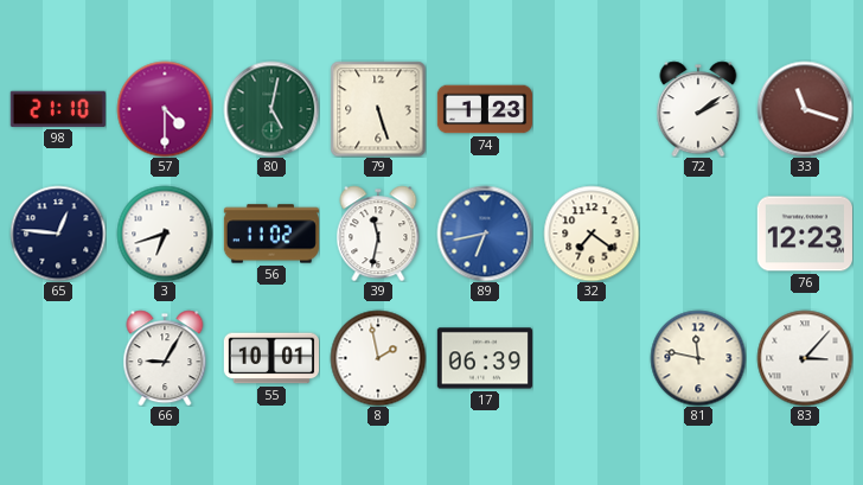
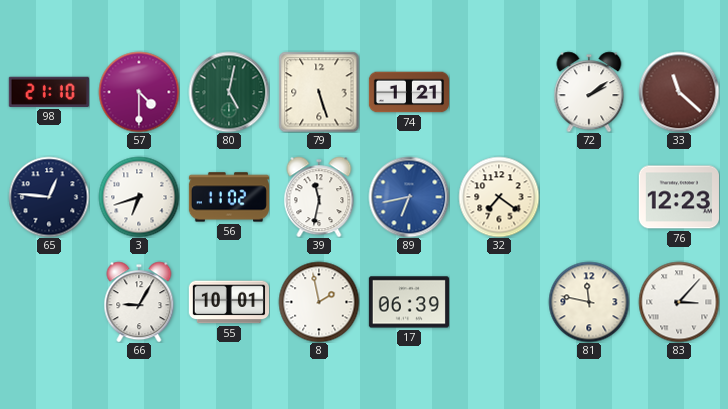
74: 1:23 -> 1:21 (408, 92)
33: 11:18 -> 11:22 (679, 92)
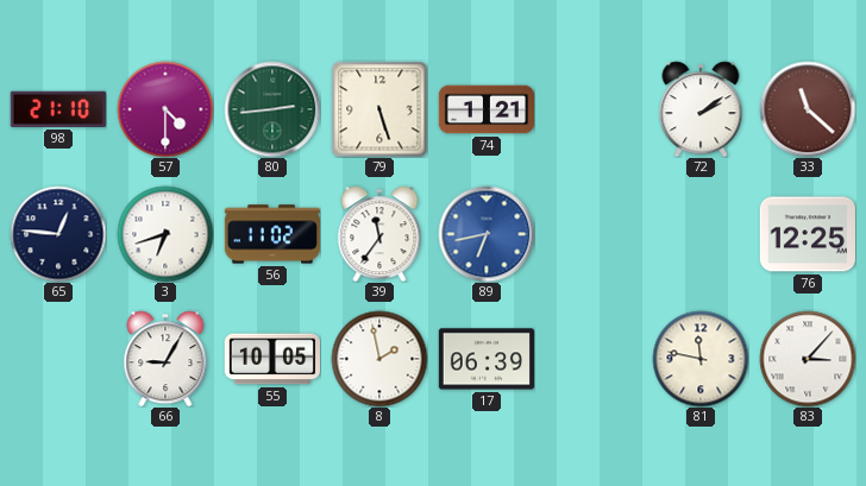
80: 5:02 -> 2:44 (272, 109)
39: 11:32 -> 11:36 (379, 234)
32: 7:21 -> none (499, 197)
76: 12:23 -> 12:25 (808, 234)
55: 10:01 -> 10:05 (271, 359)
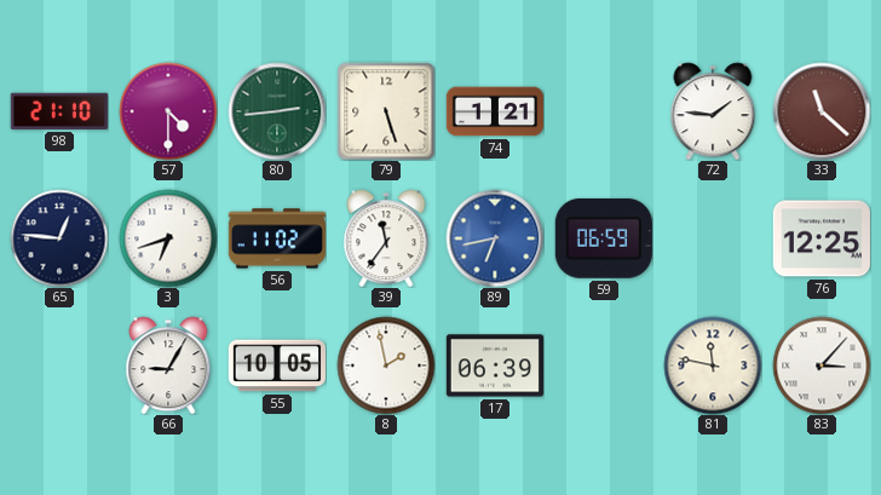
72: 2:09 -> 1:46 (713, 111)
59: none -> 06:59 (604, 238)
